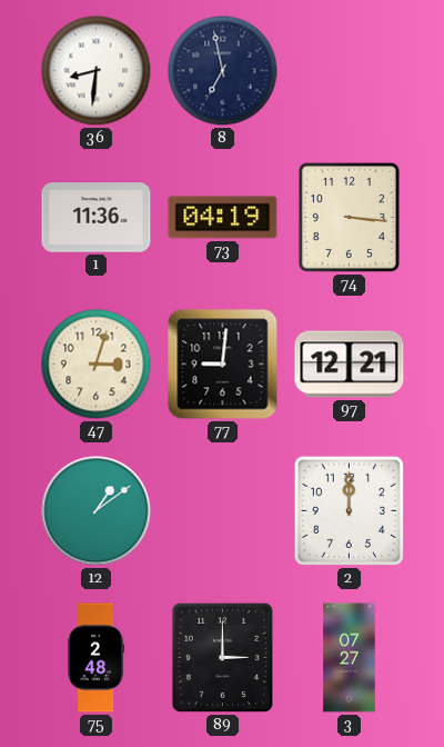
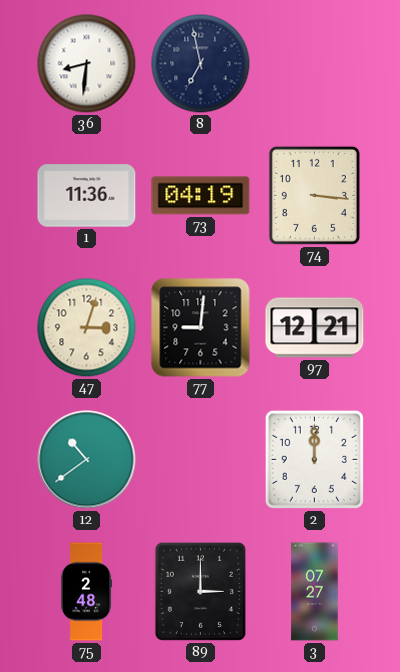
12: 1:09 -> 10:39 (87, 460)
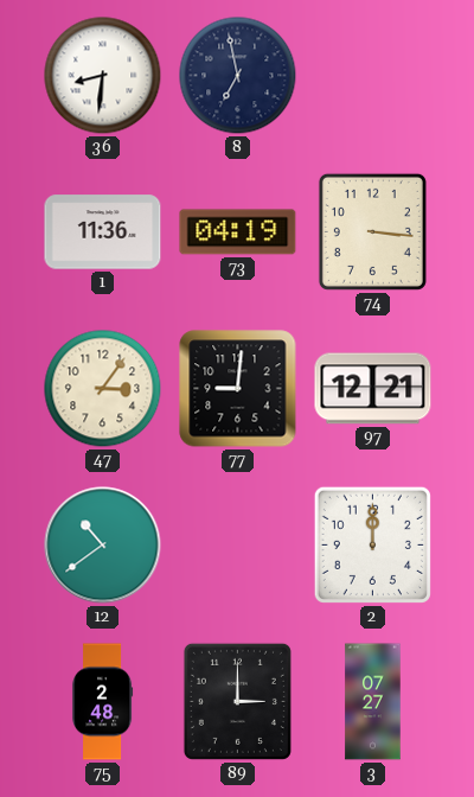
47: 3:03 -> 3:06 (103, 389)
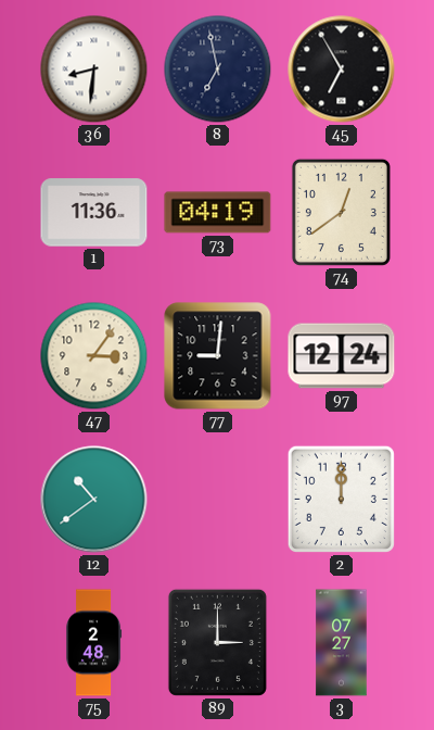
45: none -> 6:55 (342, 70)
74: 3:16 -> 12:39 (341, 212)
97: 12:21 -> 12:24 (342, 356)
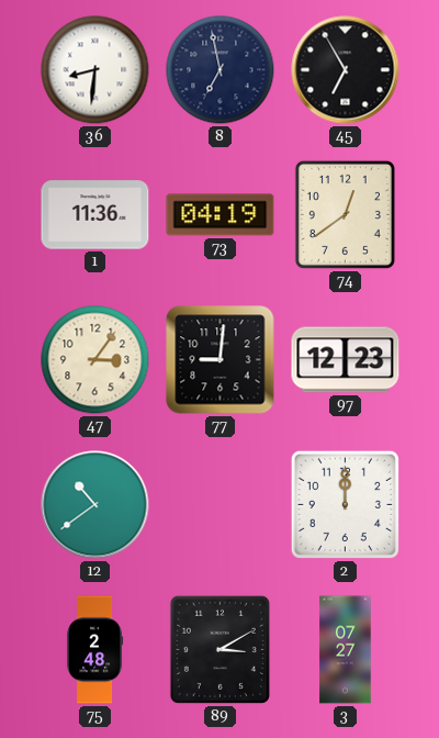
97: 12:24 -> 12:23 (346, 360)
89: 3:00 -> 3:10 (219, 649)
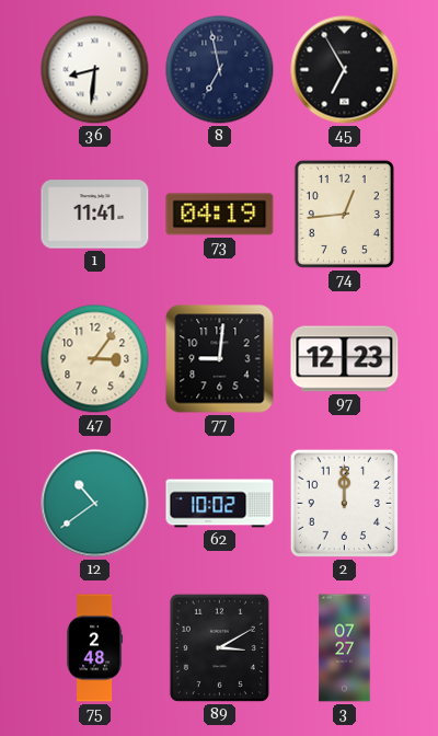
1: 11:36 -> 11:41 (95, 215)
74: 12:39 -> 12:44 (344, 214)
62: none -> 10:02 (220, 504)
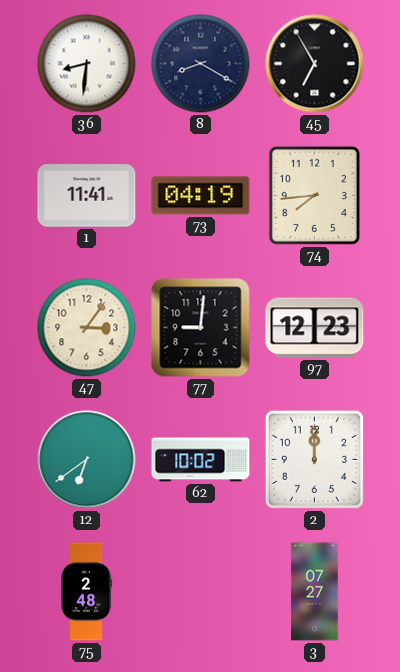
8: 6:58 -> 8:20 (201, 64)
74: 12:44 -> 7:44 (314, 195)
12: 10:39 -> 6:39 (87, 460)
89: 3:10 -> none (219, 647)
